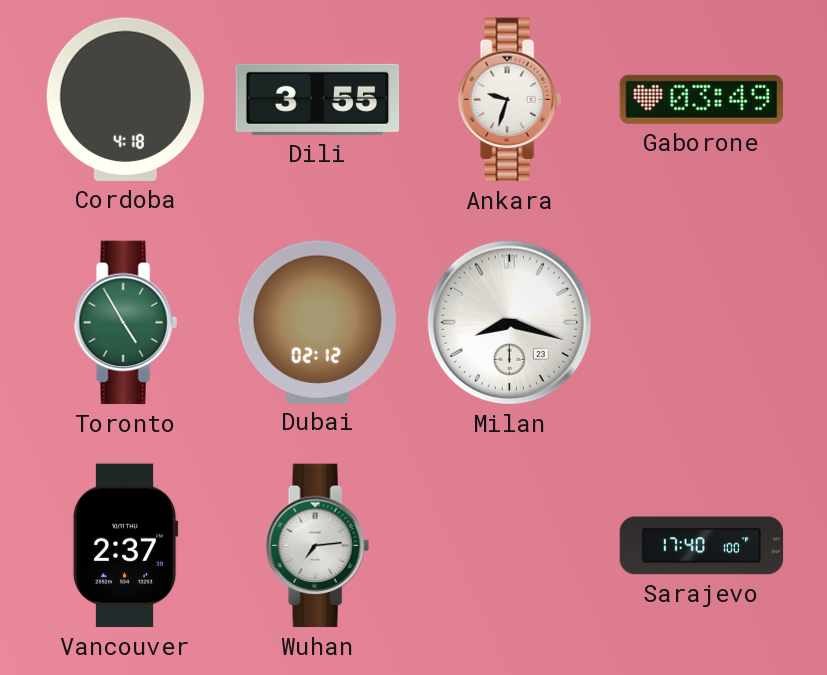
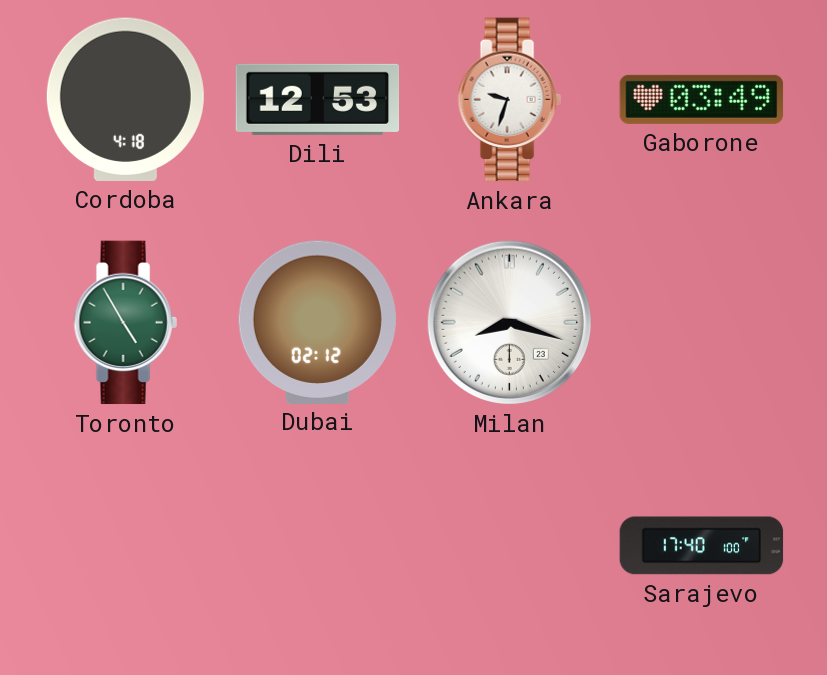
Dili: 3:55 -> 12:53 (318, 99)
Vancouver: 2:37 -> none (125, 546)
Wuhan: 7:14 -> none (317, 546)
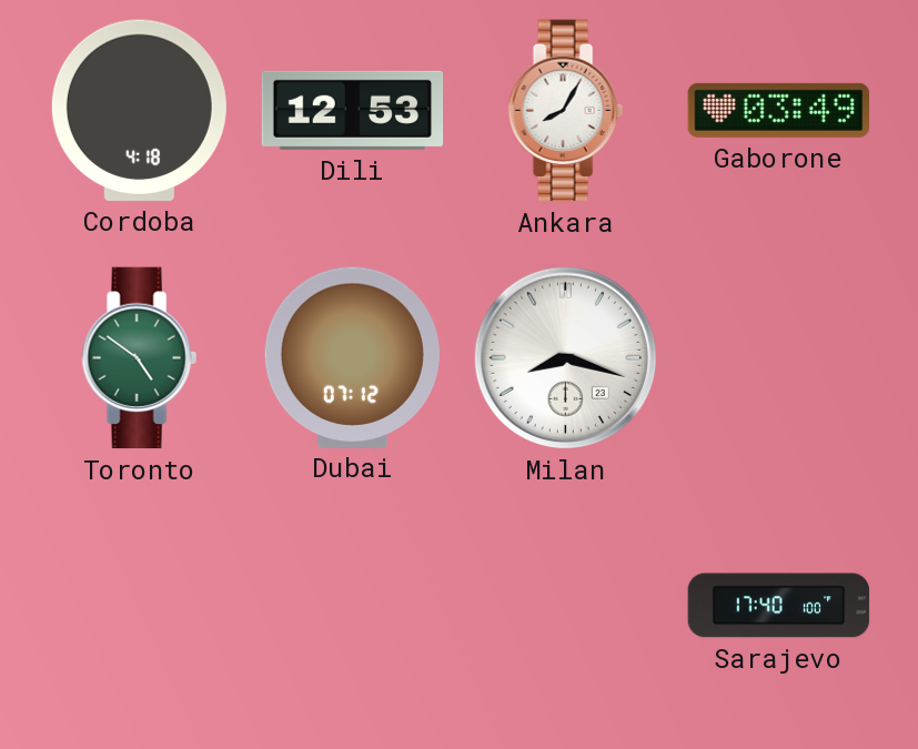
Ankara: 9:33 -> 8:05 (565, 111)
Toronto: 4:55 -> 4:51 (139, 358)
Dubai: 02:12 -> 07:12 (352, 357)
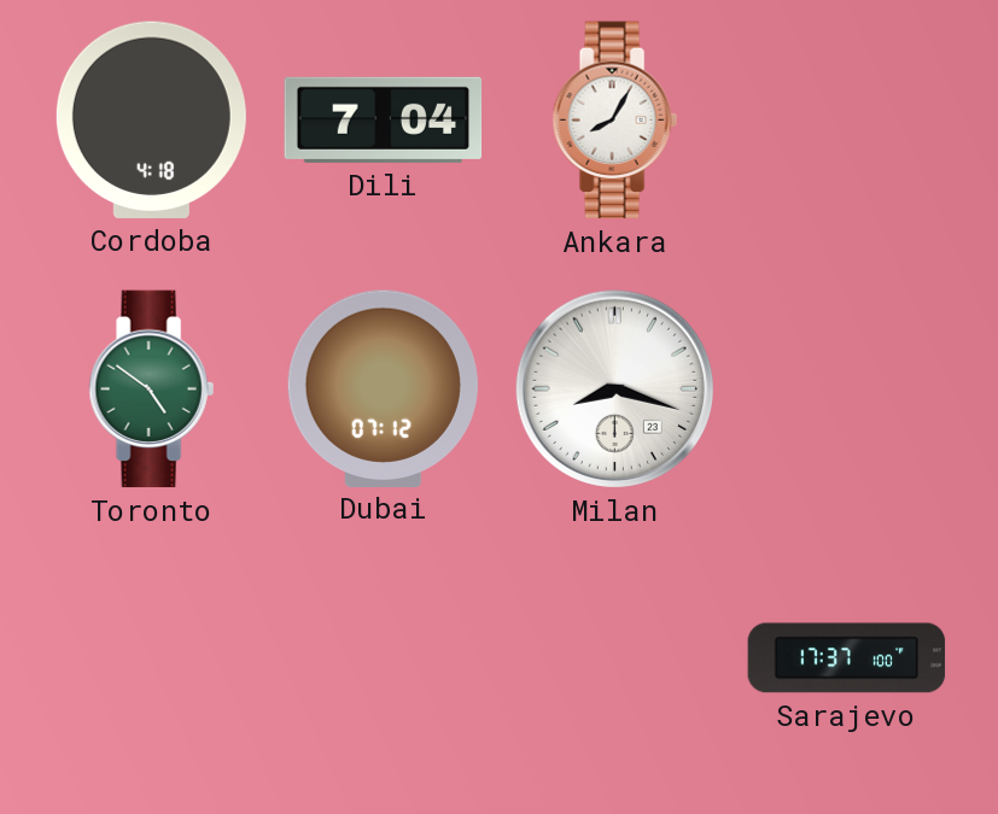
Dili: 12:53 -> 7:04 (384, 119)
Gaborone: 03:49 -> none (779, 110)
Sarajevo: 17:40 -> 17:37 (847, 658)
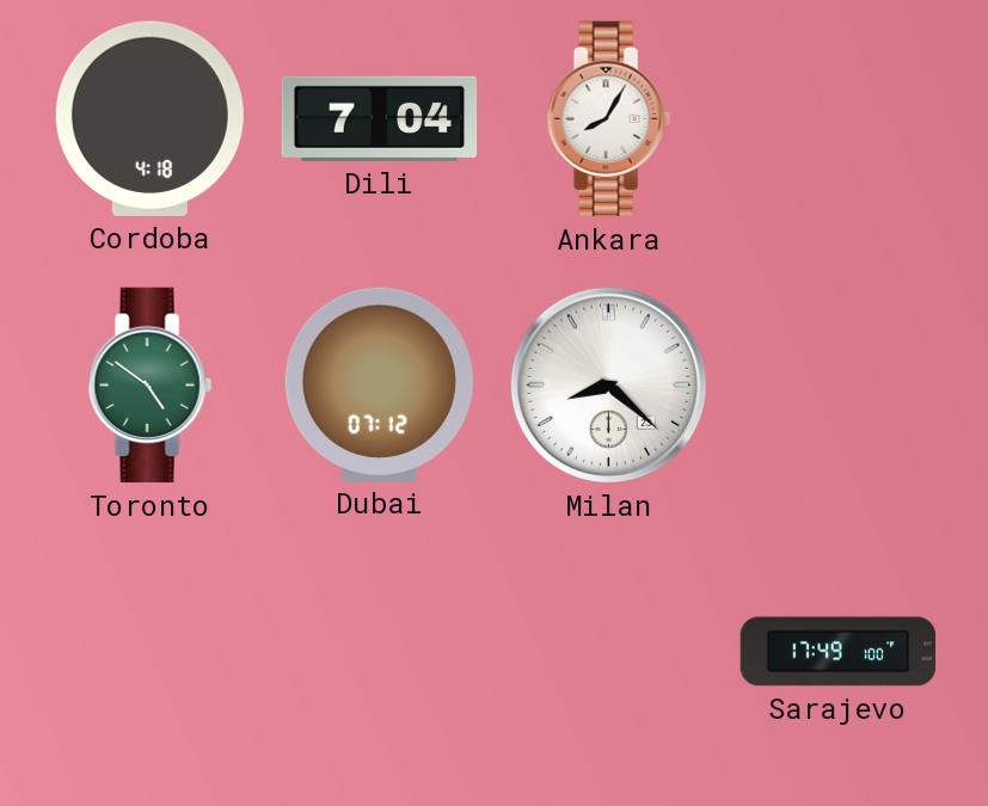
Milan: 8:18 -> 8:22 (608, 384)
Sarajevo: 17:37 -> 17:49 (839, 652)
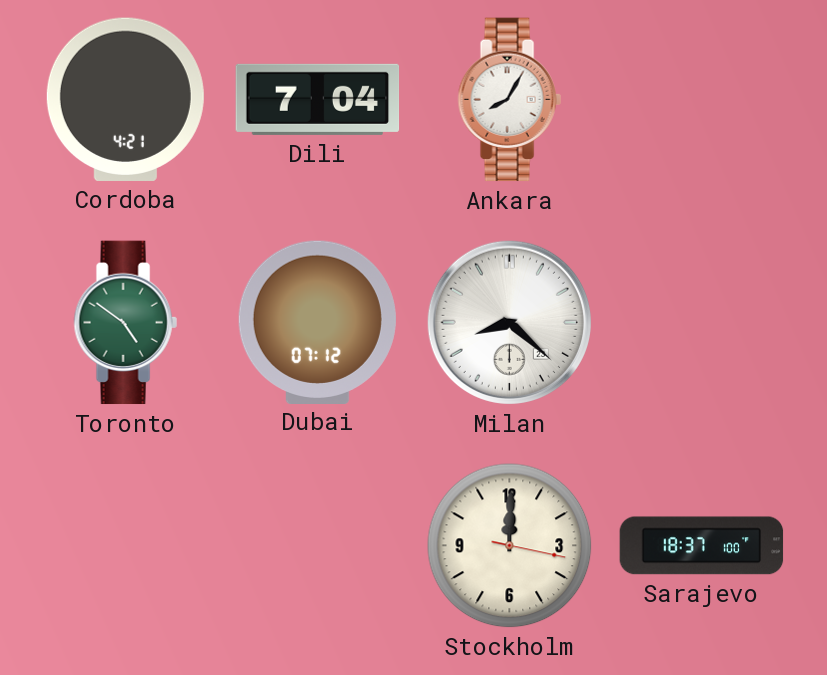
Cordoba: 4:18 -> 4:21 (125, 99)
Stockholm: none -> 12:00 (510, 546)
Sarajevo: 17:49 -> 18:37 (702, 546)
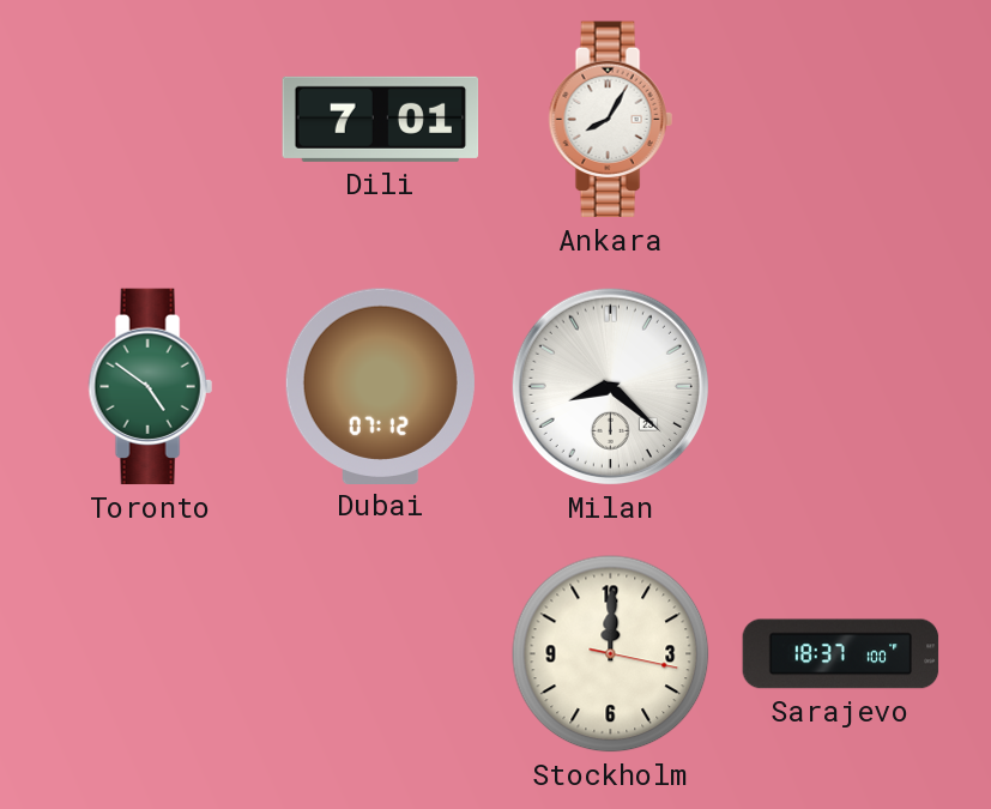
Cordoba: 4:21 -> none (125, 99)
Dili: 7:04 -> 7:01 (381, 119)
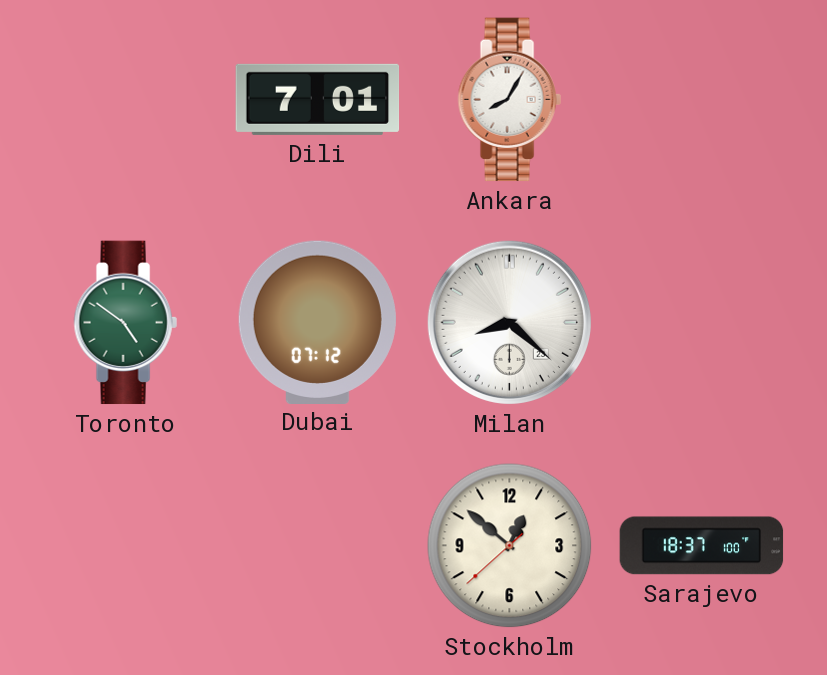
Stockholm: 12:00 -> 12:51 (510, 546)
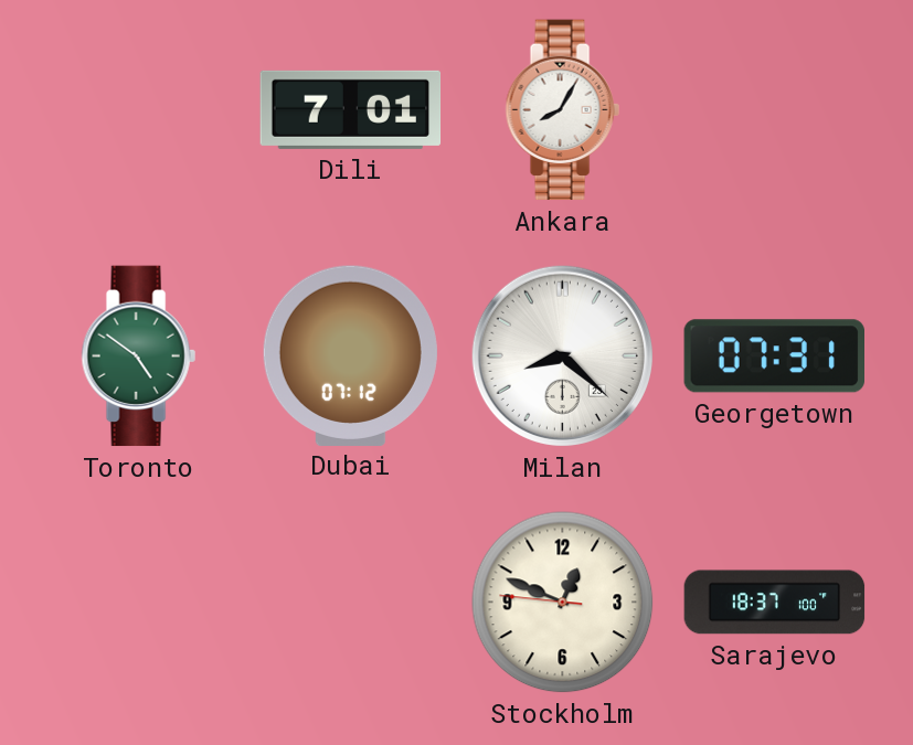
Georgetown: none -> 07:31 (774, 356)
Stockholm: 12:51 -> 12:48 (563, 603)
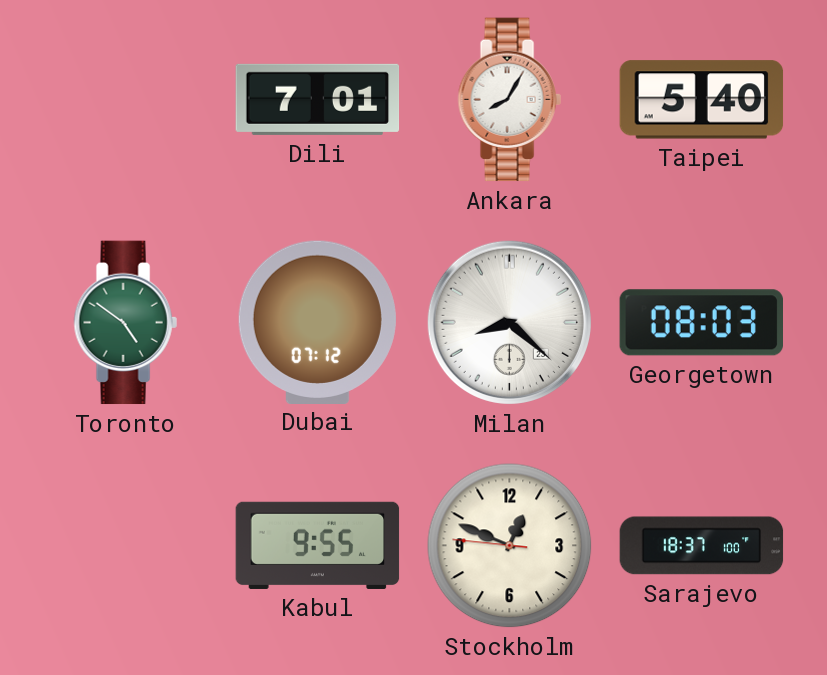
Taipei: none -> 5:40 (702, 100)
Georgetown: 07:31 -> 08:03 (701, 323)
Kabul: none -> 9:55 (318, 545)
